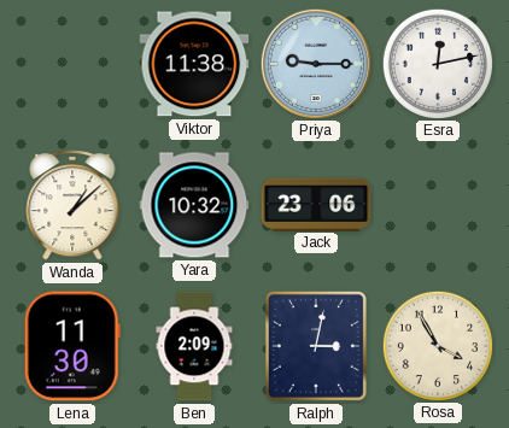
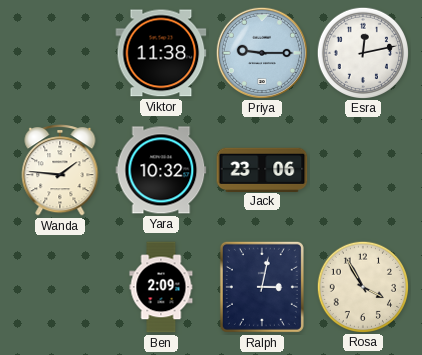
Wanda: 1:08 -> 1:46 (60, 171)
Lena: 11:30 -> none (72, 346)
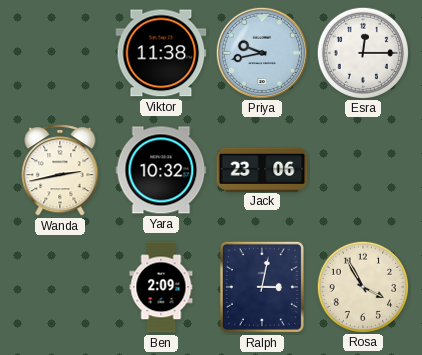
Priya: 9:15 -> 9:43 (261, 52)
Esra: 12:13 -> 12:15 (362, 52)
Wanda: 1:46 -> 2:43 (60, 171)
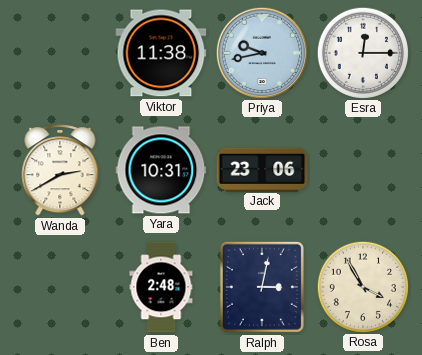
Wanda: 2:43 -> 2:40 (60, 171)
Yara: 10:32 -> 10:31 (161, 170)
Ben: 2:09 -> 2:48 (161, 287)
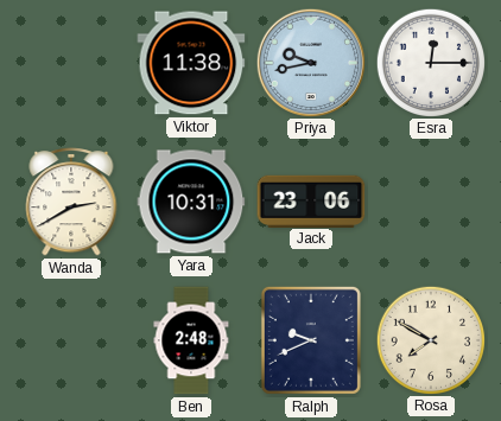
Ralph: 3:02 -> 9:41 (311, 340)
Rosa: 3:55 -> 7:50 (430, 339)
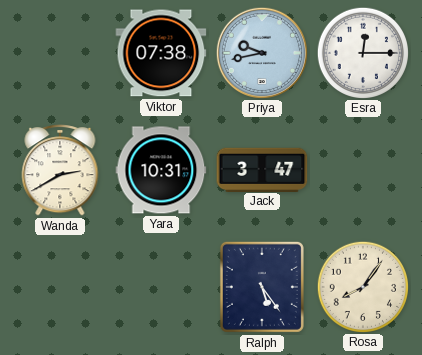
Viktor: 11:38 -> 07:38 (161, 53)
Jack: 23:06 -> 3:47 (262, 169)
Ben: 2:48 -> none (191, 340)
Ralph: 9:41 -> 5:24 (262, 287)
Rosa: 7:50 -> 8:06 (362, 286)
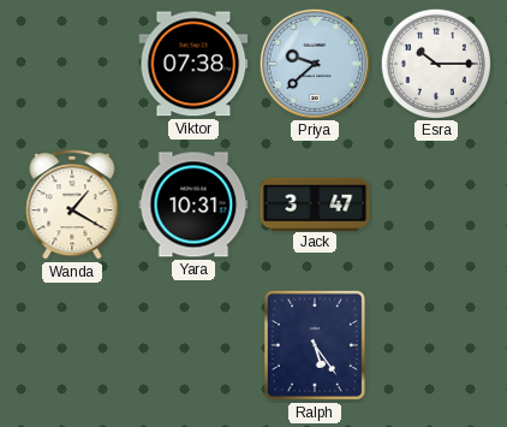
Priya: 9:43 -> 9:38 (314, 63)
Esra: 12:15 -> 10:15 (435, 63)
Wanda: 2:40 -> 1:20 (72, 206)
Rosa: 8:06 -> none (362, 286)
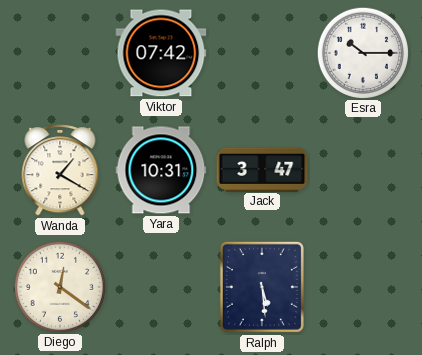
Viktor: 07:38 -> 07:42 (161, 53)
Priya: 9:38 -> none (314, 63)
Diego: none -> 12:21 (59, 286)
Ralph: 5:24 -> 5:29 (262, 287)
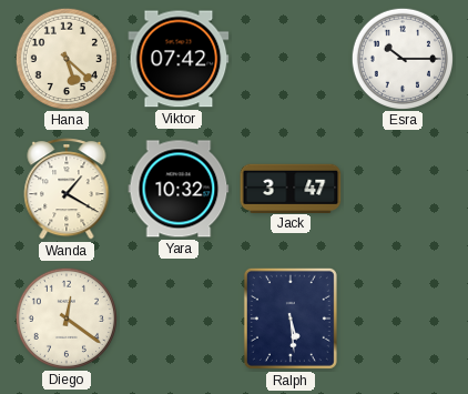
Hana: none -> 5:22 (65, 58)
Yara: 10:31 -> 10:32 (179, 189)
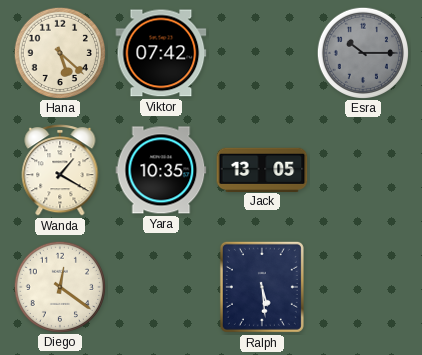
Esra dial: white -> grey (362, 52)
Yara: 10:32 -> 10:35 (161, 170)
Jack: 3:47 -> 13:05 (262, 169)
